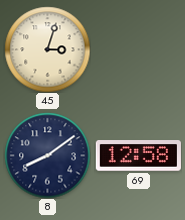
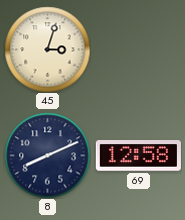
8: 8:09 -> 8:11 (47, 155)
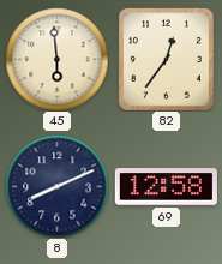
45: 3:03 -> 5:59 (56, 59)
82: none -> 12:36 (166, 59)
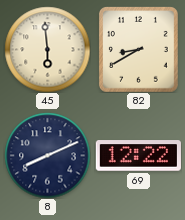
82: 12:36 -> 8:40 (138, 49)
69: 12:58 -> 12:22 (138, 156)
